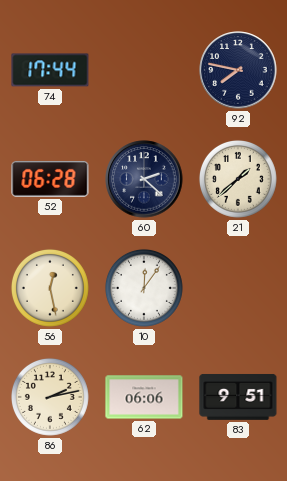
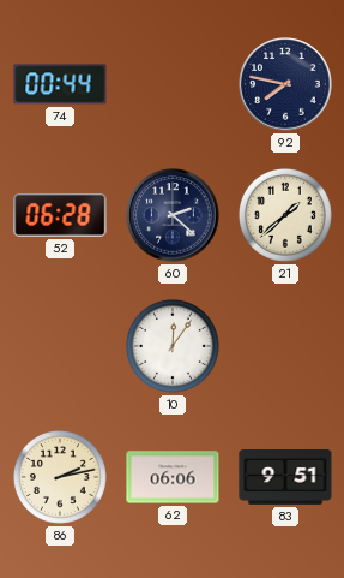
74: 17:44 -> 00:44 (60, 84)
56: 12:28 -> none (50, 288)
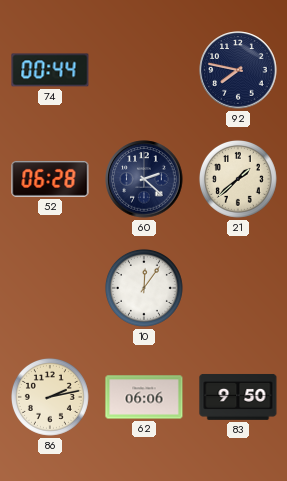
83: 9:51 -> 9:50 (238, 397)
